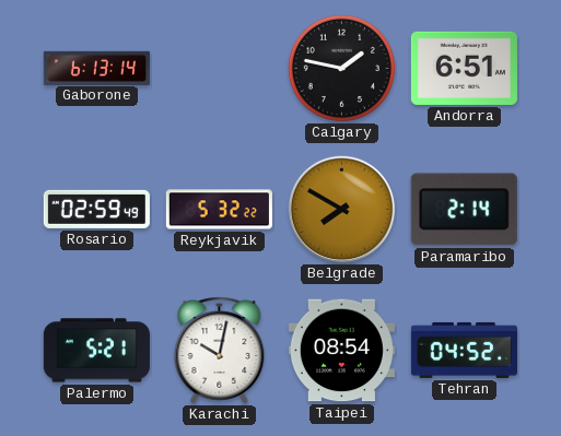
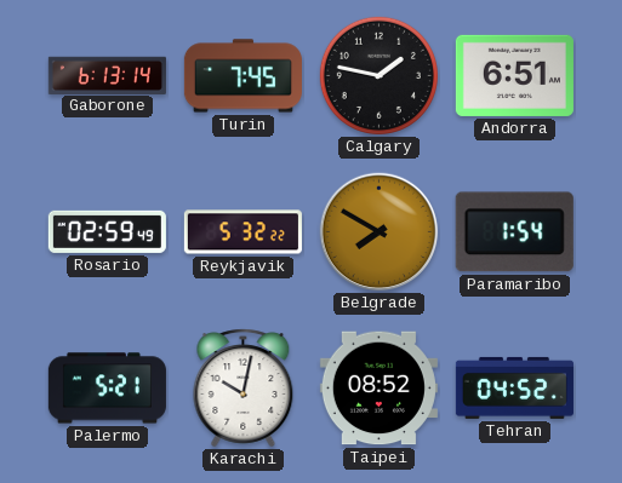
Turin: none -> 7:45 (242, 76)
Paramaribo: 2:14 -> 1:54 (514, 232)
Taipei: 08:54 -> 08:52 (378, 389)
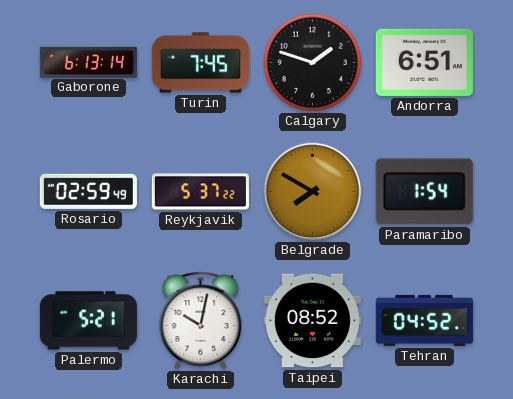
Calgary: 1:47 -> 1:48 (312, 62)
Reykjavik: 5:32 -> 5:37 (200, 192)
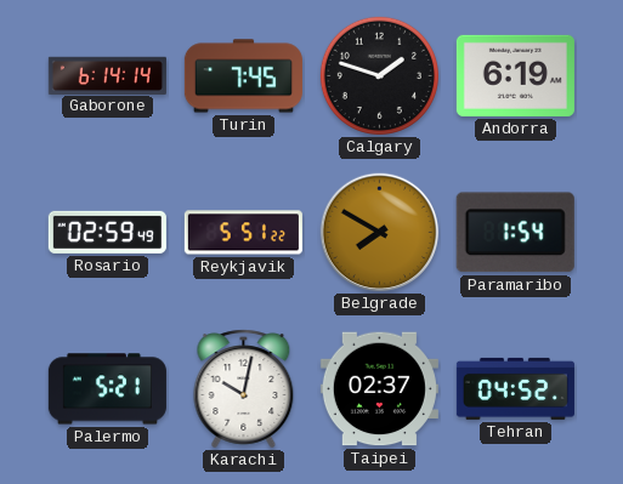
Gaborone: 6:13 -> 6:14 (107, 75)
Andorra: 6:51 -> 6:19 (515, 75)
Reykjavik: 5:37 -> 5:51 (243, 233)
Taipei: 08:52 -> 02:37 (379, 389)
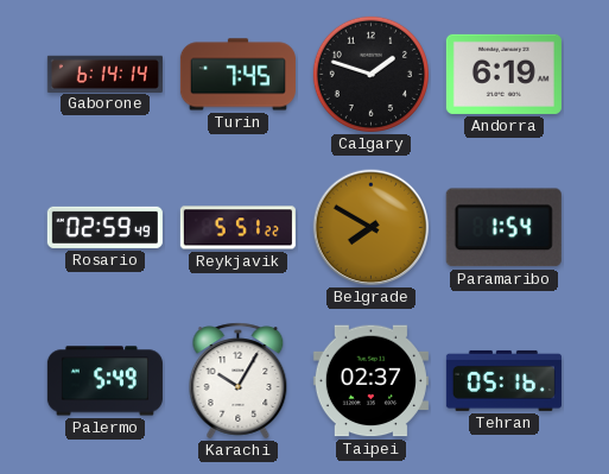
Palermo: 5:21 -> 5:49 (104, 381)
Karachi: 10:02 -> 10:05 (239, 381)
Tehran: 04:52 -> 05:16 (503, 380)
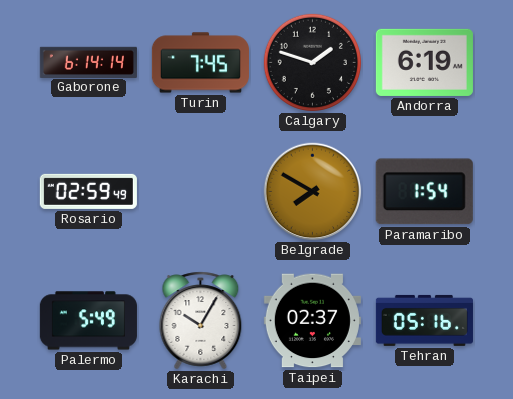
Reykjavik: 5:51 -> none (237, 228)
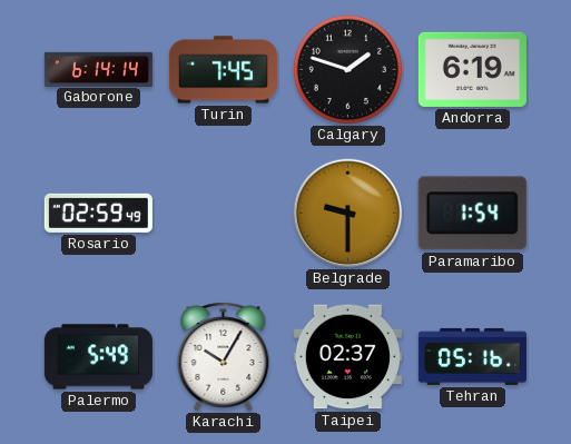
Belgrade: 7:50 -> 9:30 (348, 214)
